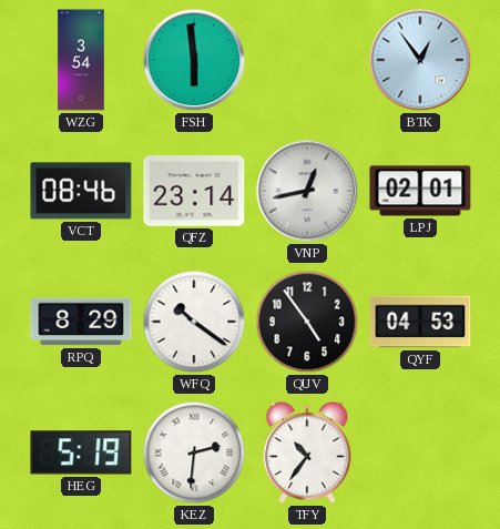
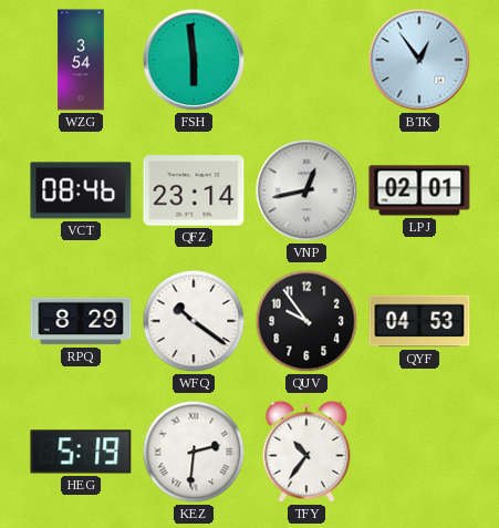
QUV: 4:54 -> 9:54 (306, 321)
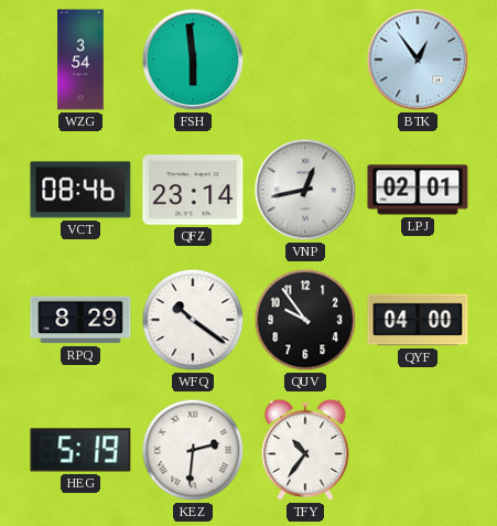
QYF: 04:53 -> 04:00 (418, 320)
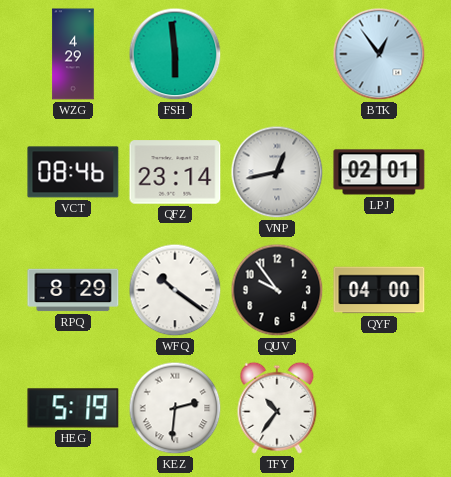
WZG: 3:54 -> 4:29 (73, 54)
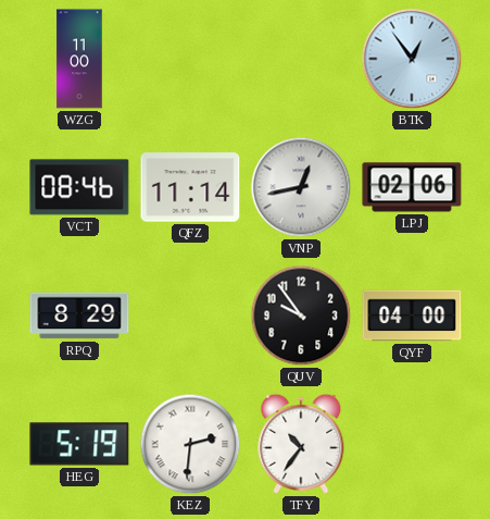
WZG: 4:29 -> 11:00 (79, 59)
FSH: 5:59 -> none (175, 54)
QFZ: 23:14 -> 11:14 (190, 187)
LPJ: 02:01 -> 02:06 (412, 187)
WFQ: 10:21 -> none (175, 290)
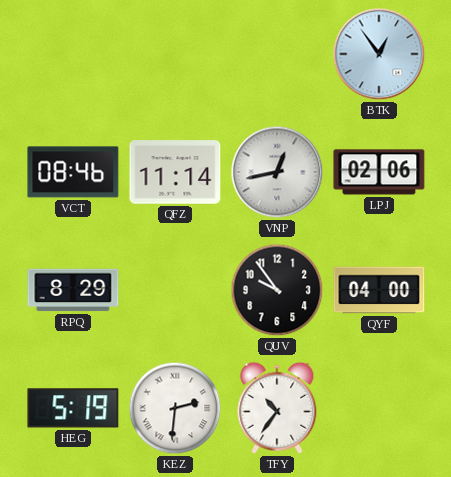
WZG: 11:00 -> none (79, 59)
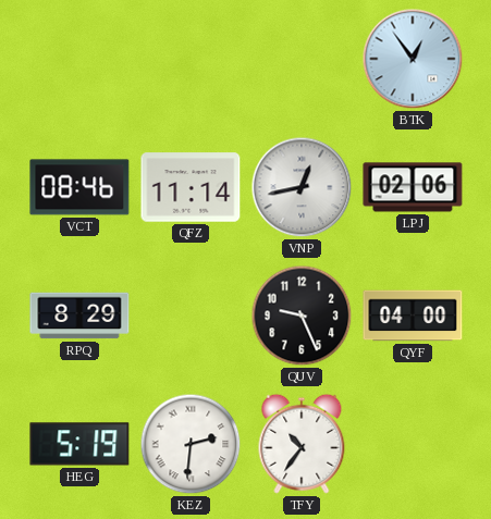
QUV: 9:54 -> 9:26 (302, 316)
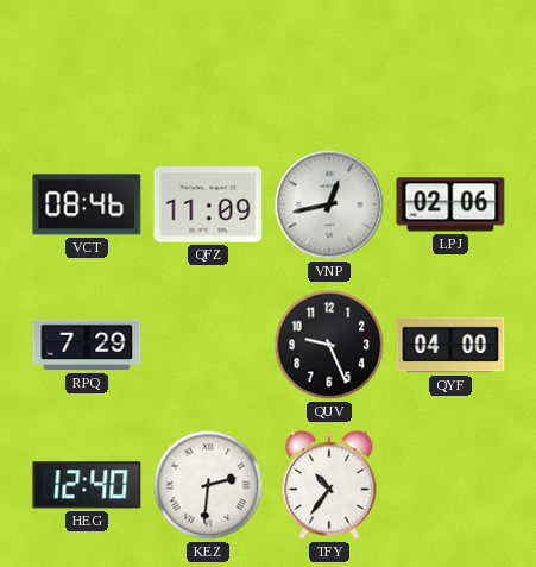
BTK: 12:54 -> none (413, 59)
QFZ: 11:14 -> 11:09 (208, 204)
RPQ: 8:29 -> 7:29 (87, 345)
HEG: 5:19 -> 12:40 (87, 485)
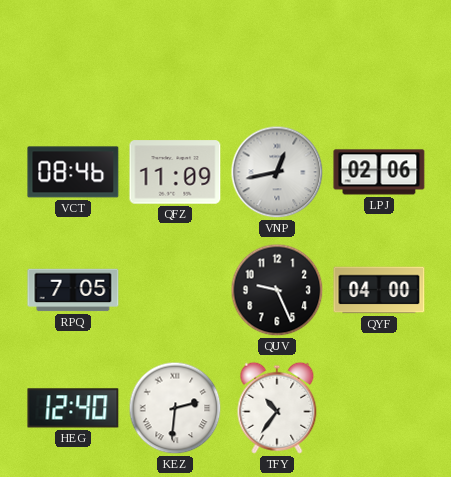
RPQ: 7:29 -> 7:05 (73, 290)
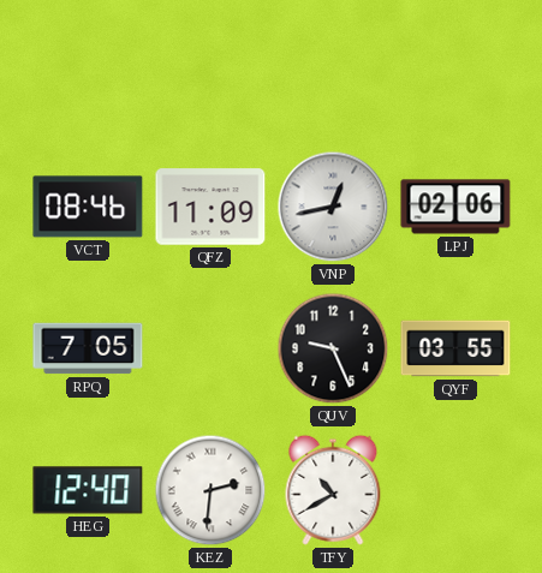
QYF: 04:00 -> 03:55 (455, 348)
TFY: 10:36 -> 10:40 (333, 490)
